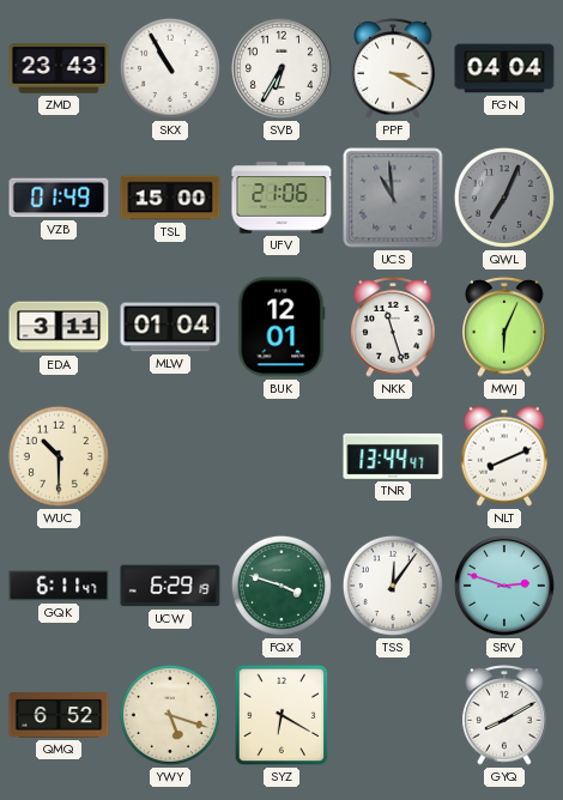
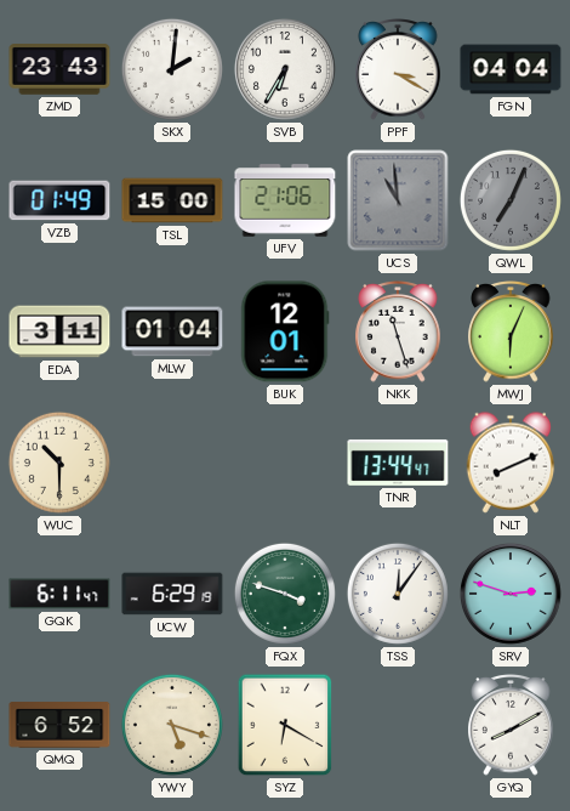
SKX: 10:55 -> 2:01 (172, 69)
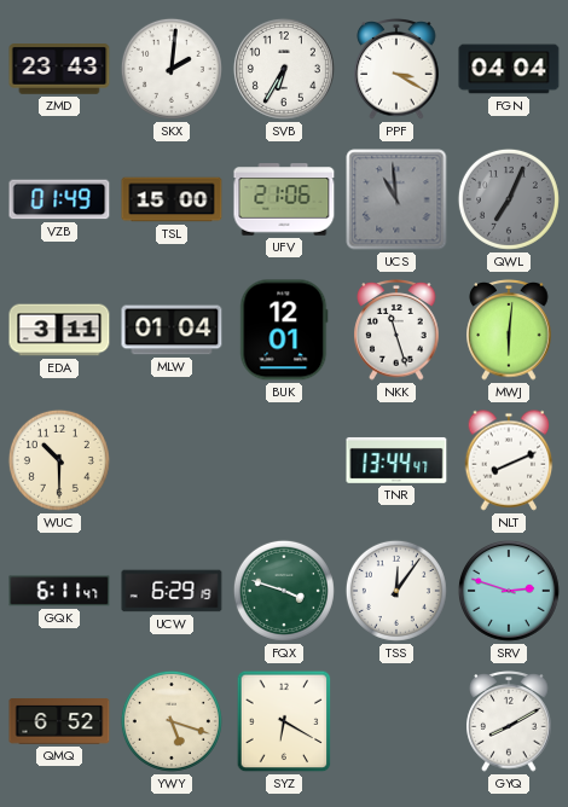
MWJ: 6:04 -> 6:01 (509, 330)
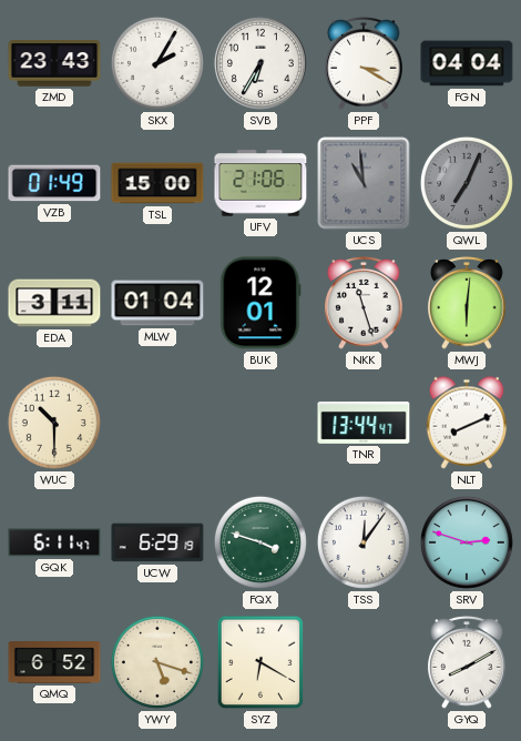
SKX: 2:01 -> 2:05 (157, 63)
